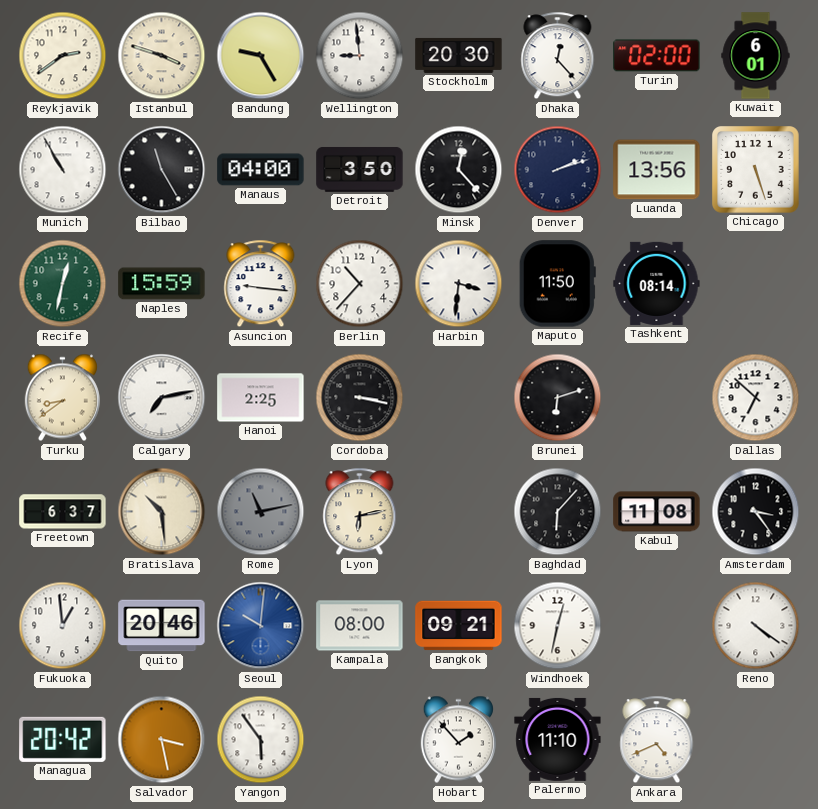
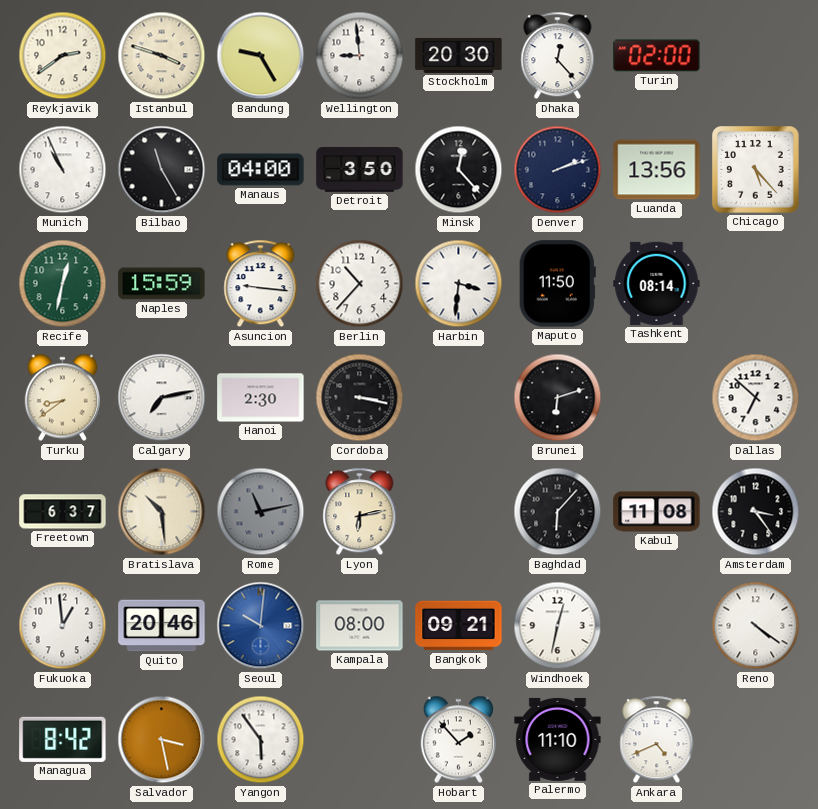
Kuwait: 6:01 -> none (756, 56)
Munich: 10:55 -> 10:56 (63, 170)
Chicago: 5:27 -> 5:23 (756, 170)
Hanoi: 2:25 -> 2:30 (261, 398)
Managua: 20:42 -> 8:42 (63, 739)
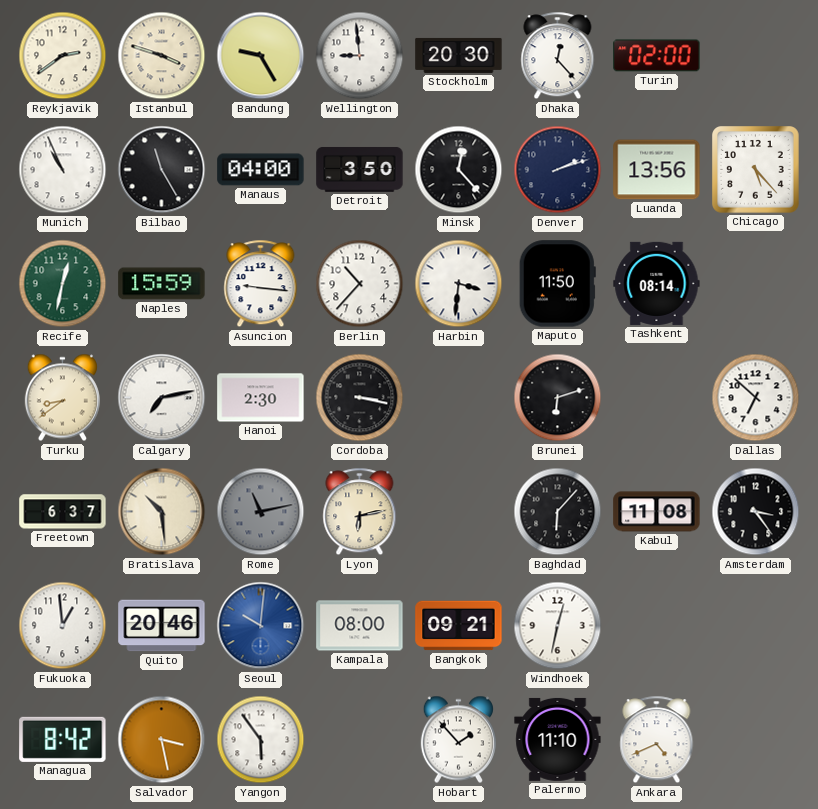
Reno: 4:21 -> none (756, 626)
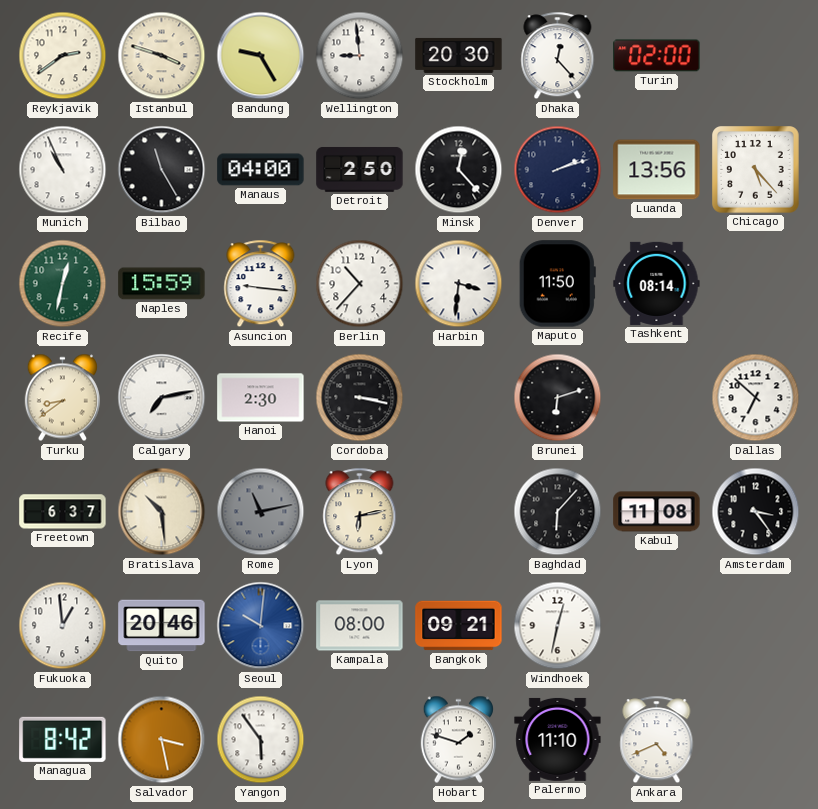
Detroit: 3:50 -> 2:50 (360, 169)
Hobart: 1:53 -> 1:48 (458, 740)
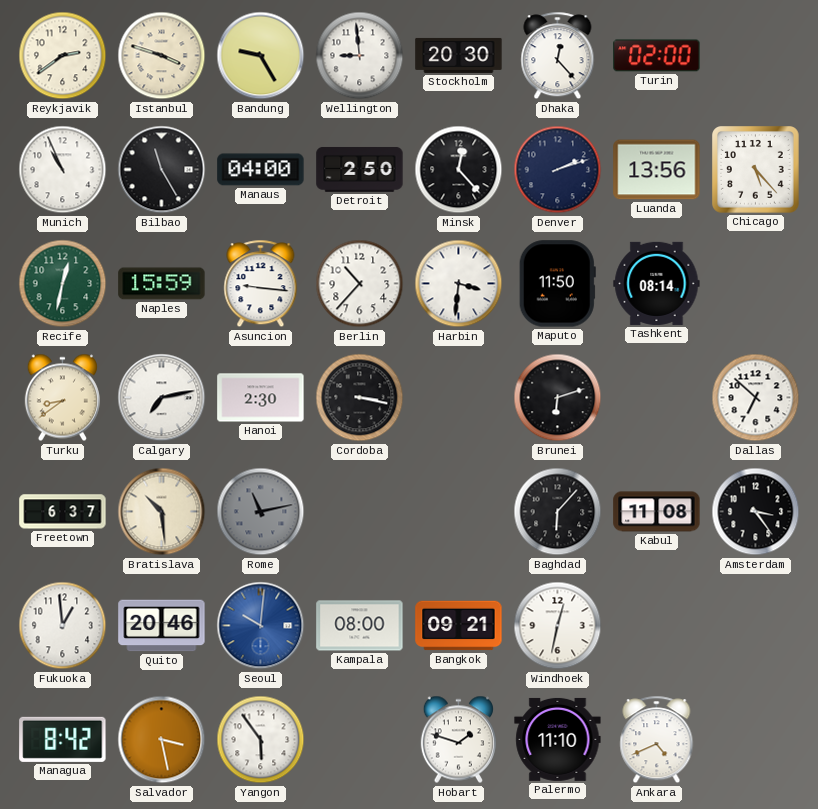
Lyon: 6:13 -> none (360, 512)
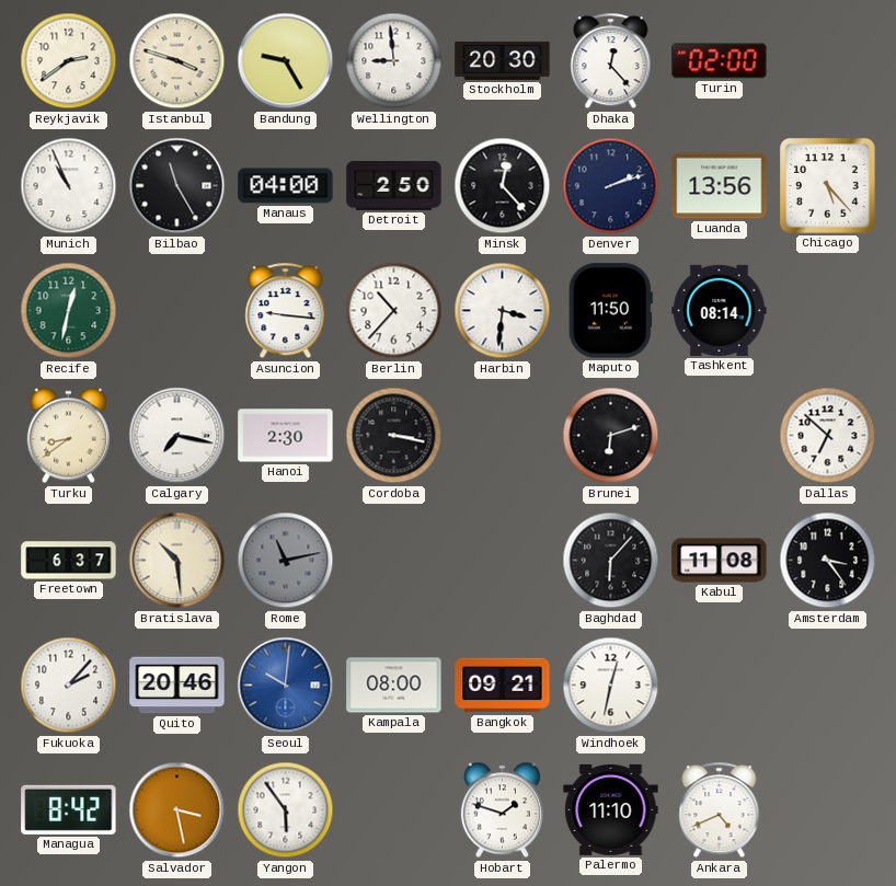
Naples: 15:59 -> none (162, 284)
Calgary: 7:13 -> 7:17 (177, 436)
Fukuoka: 12:59 -> 2:07 (69, 686)
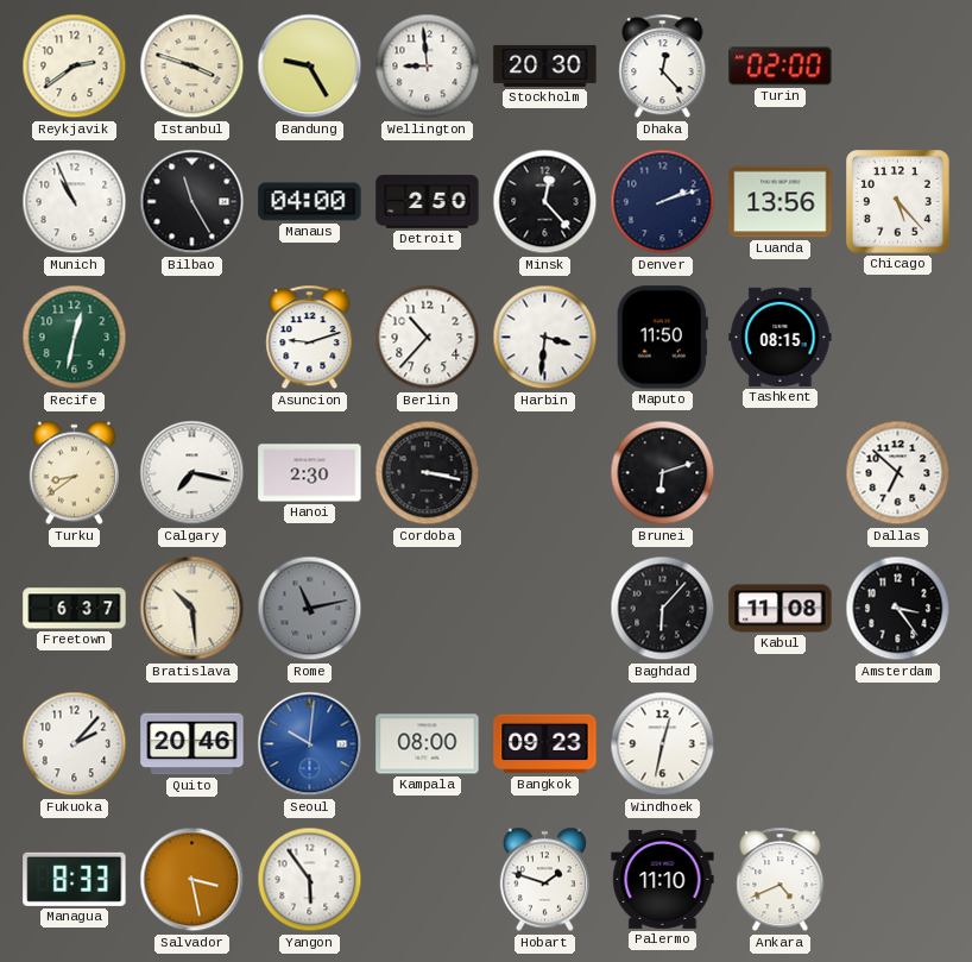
Asuncion: 9:16 -> 9:12 (310, 338)
Tashkent: 08:14 -> 08:15 (781, 337)
Bangkok: 09:21 -> 09:23 (545, 744)
Managua: 8:42 -> 8:33 (75, 879)
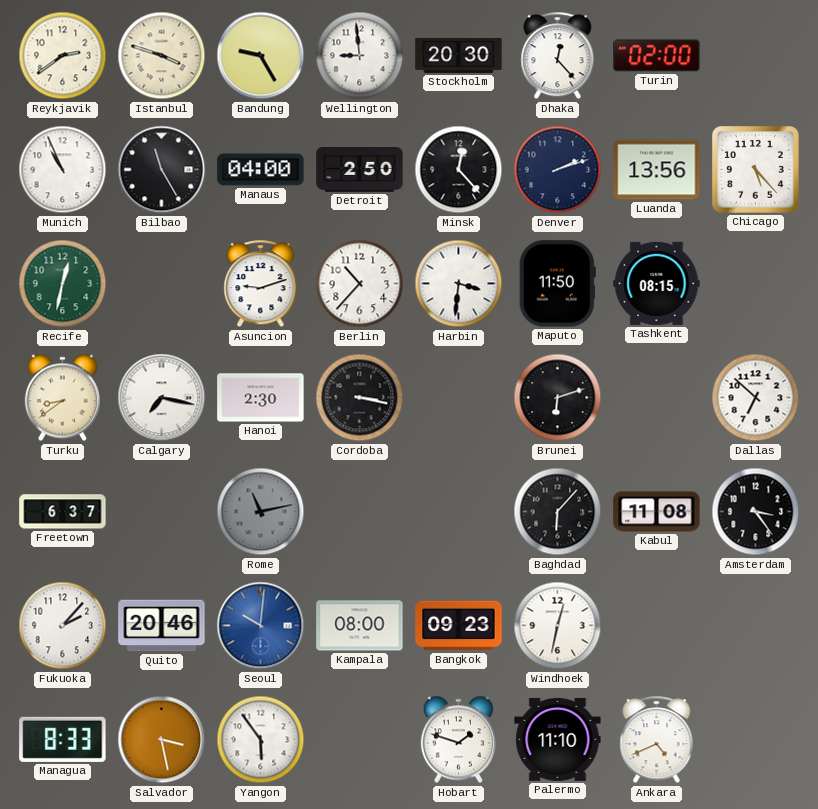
Bratislava: 10:29 -> none (192, 609)
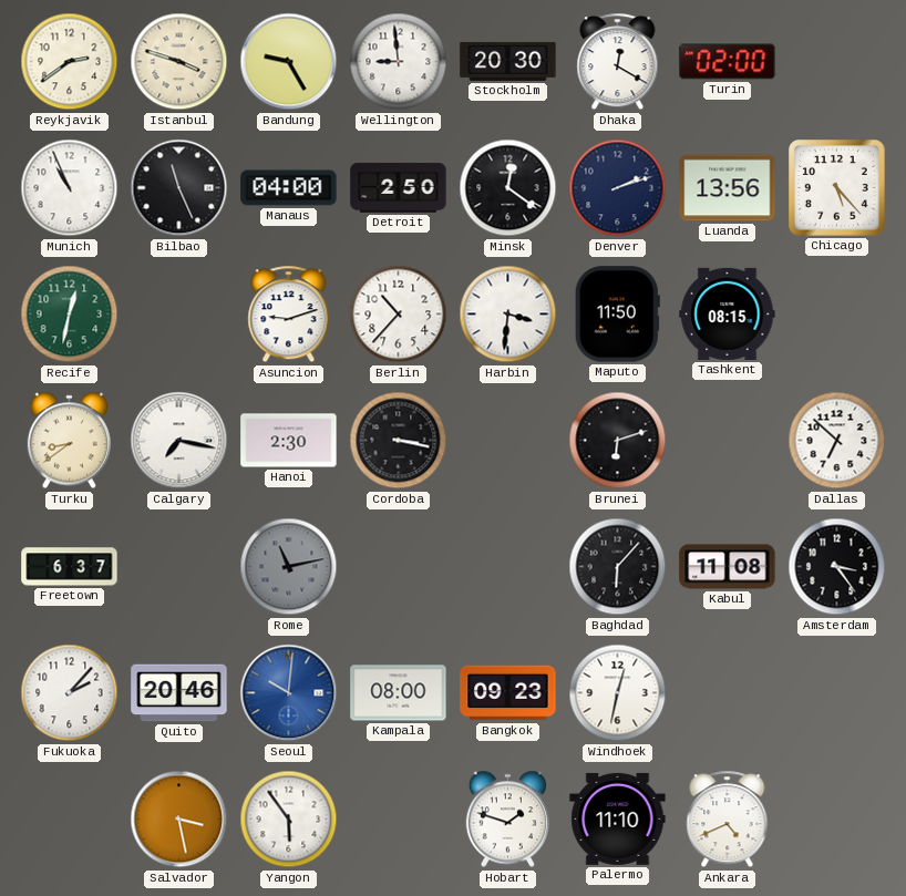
Dhaka: 12:23 -> 12:20 (618, 62)
Bilbao: 11:25 -> 11:26 (179, 188)
Minsk: 12:23 -> 12:21 (508, 188)
Managua: 8:33 -> none (63, 739)
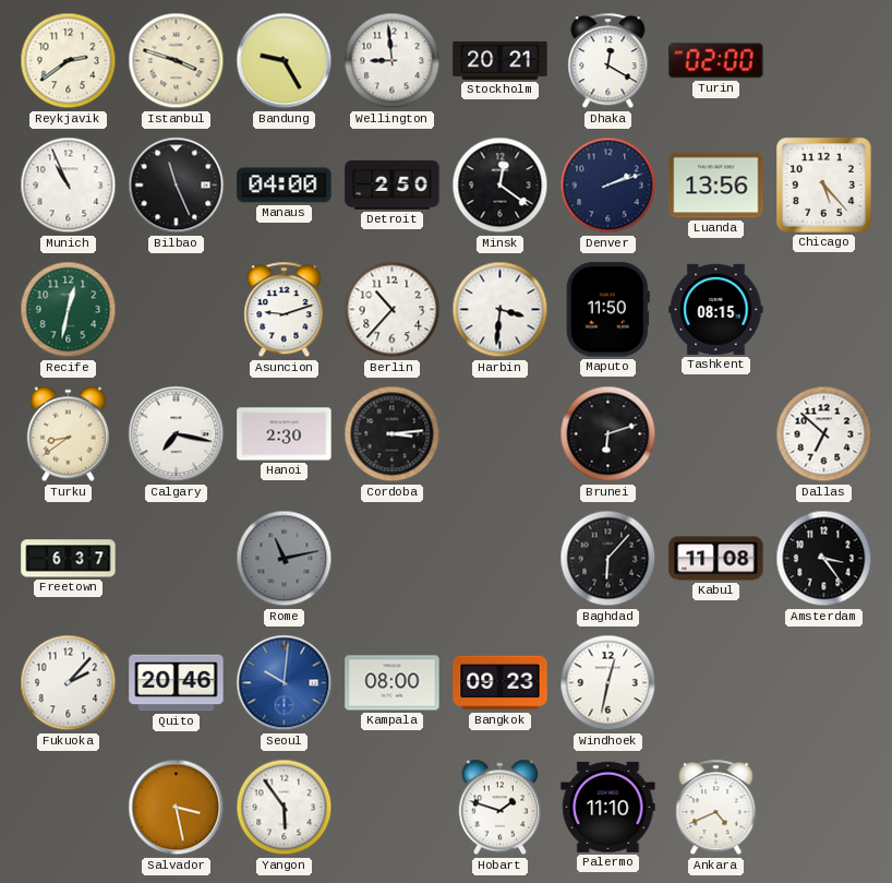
Stockholm: 20:30 -> 20:21 (501, 60)
Cordoba: 3:17 -> 3:14 (393, 434)
